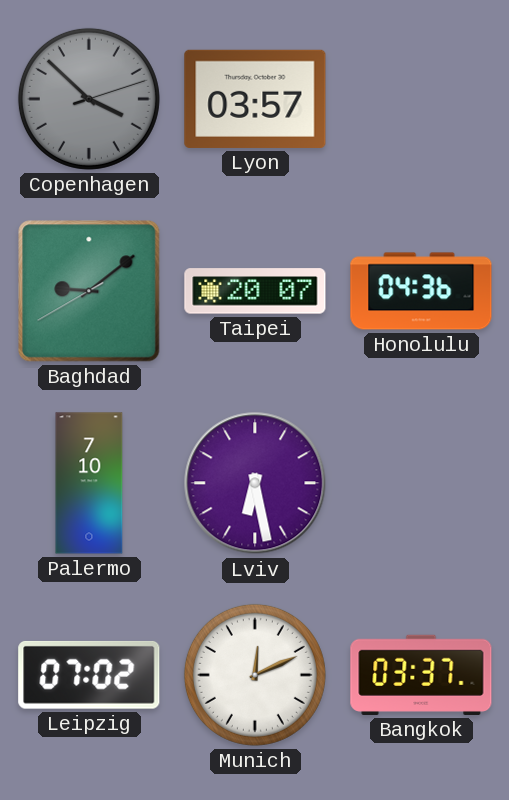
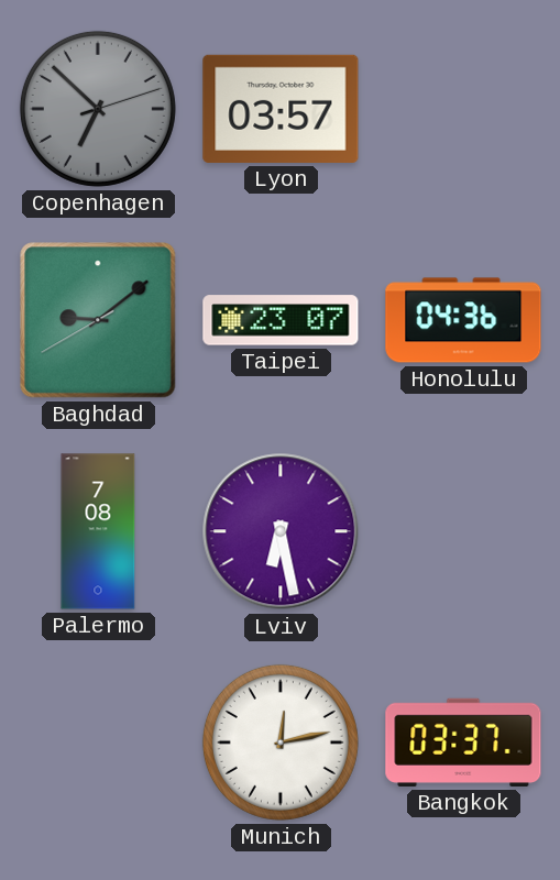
Copenhagen: 3:52 -> 6:52 (98, 109)
Taipei: 20:07 -> 23:07 (281, 320)
Palermo: 7:10 -> 7:08 (98, 531)
Leipzig: 07:02 -> none (89, 675)
Munich: 12:11 -> 12:13 (281, 743)
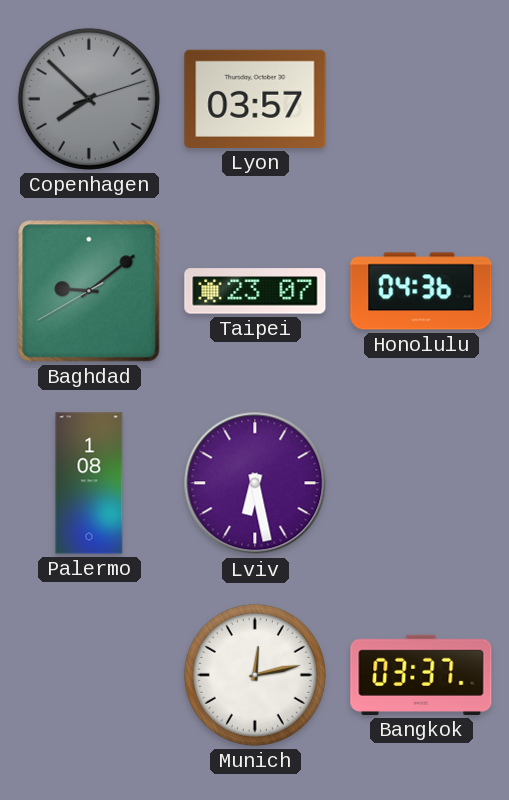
Copenhagen: 6:52 -> 7:52 (89, 99)
Palermo: 7:08 -> 1:08 (89, 483)
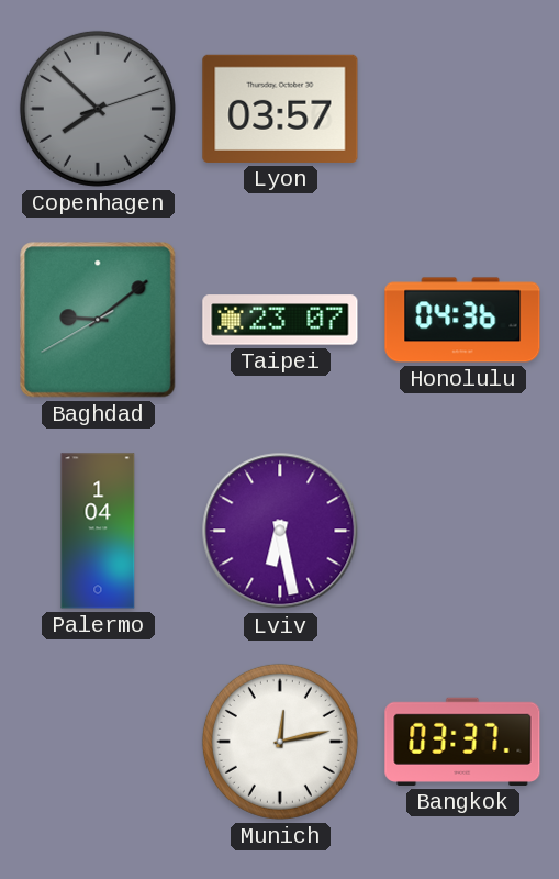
Palermo: 1:08 -> 1:04 (98, 531)
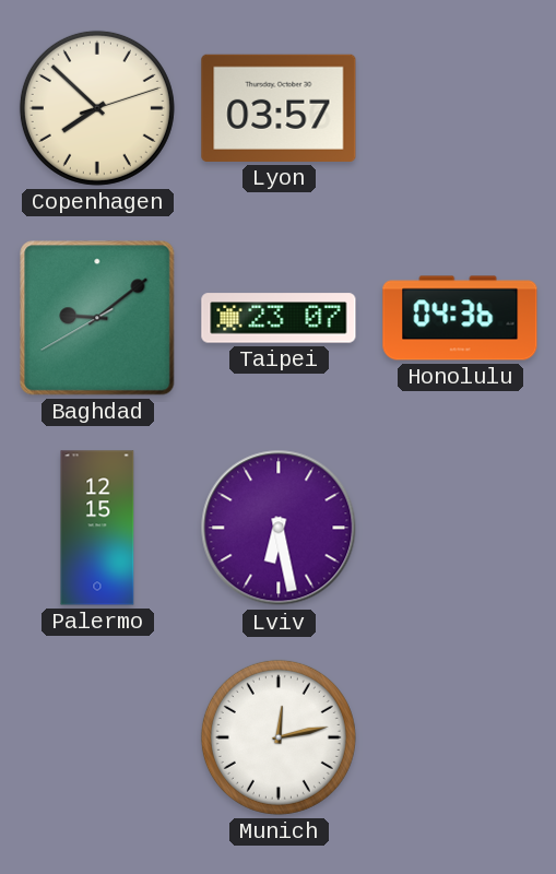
Copenhagen dial: grey -> cream (97, 108)
Palermo: 1:04 -> 12:15 (97, 528)
Bangkok: 03:37 -> none (462, 742)
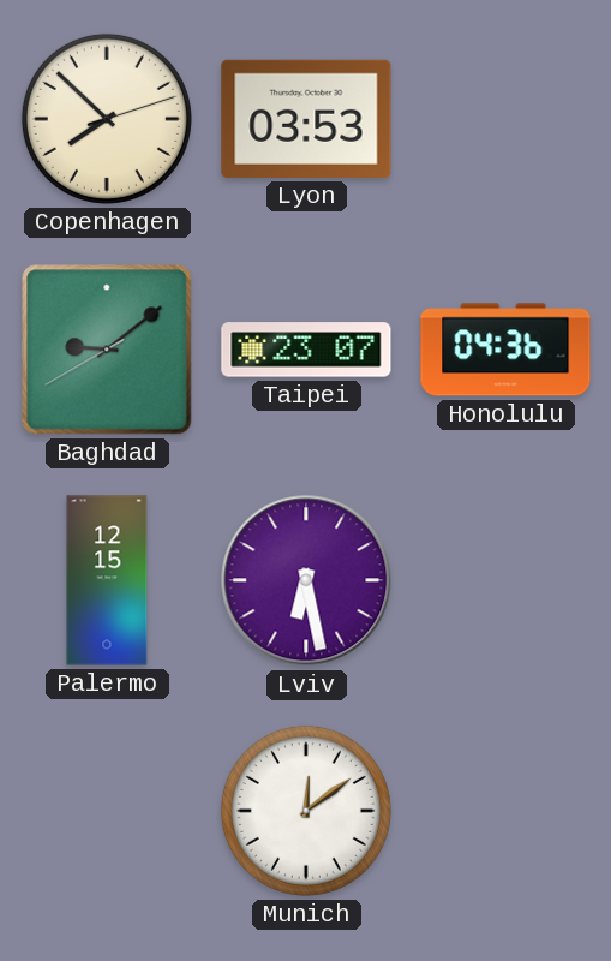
Lyon: 03:57 -> 03:53 (306, 119)
Munich: 12:13 -> 12:09 (306, 811)
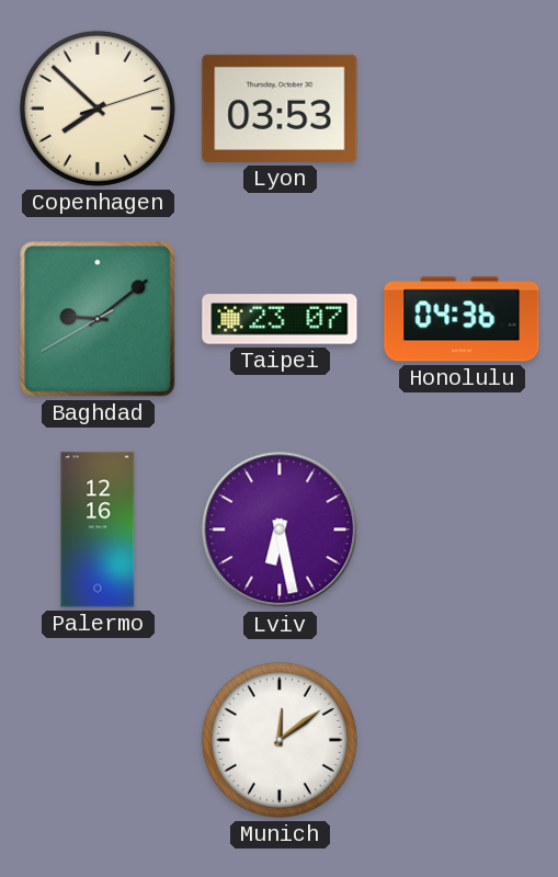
Palermo: 12:15 -> 12:16 (98, 529)
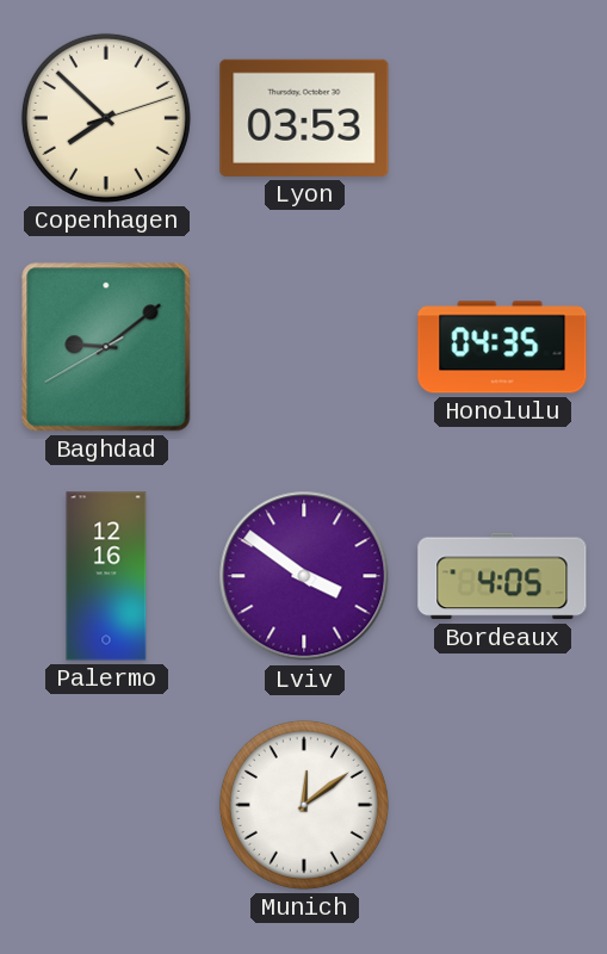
Taipei: 23:07 -> none (280, 319)
Honolulu: 04:36 -> 04:35 (502, 347)
Lviv: 6:28 -> 3:51 (304, 576)
Bordeaux: none -> 4:05 (502, 576)
